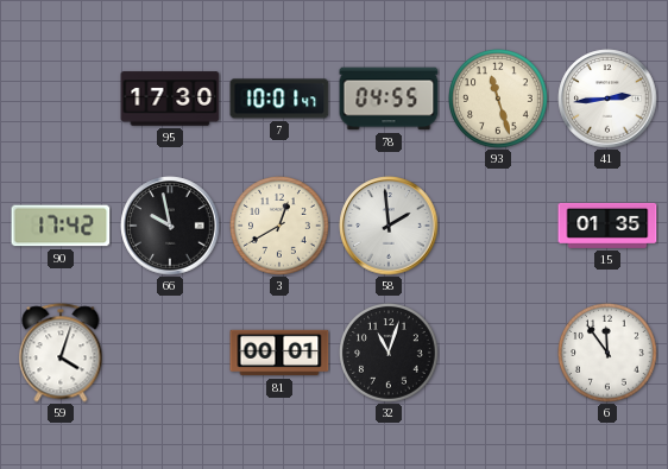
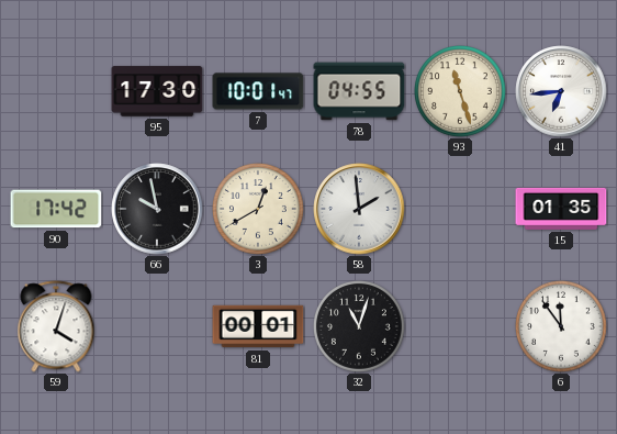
41: 2:44 -> 6:44 (561, 91)
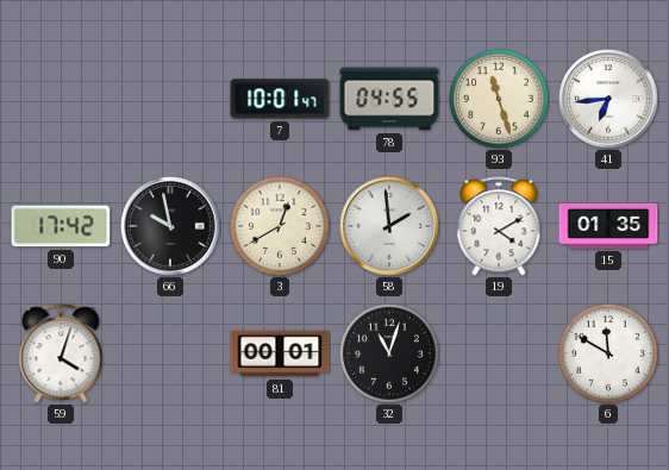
95: 17:30 -> none (157, 91)
19: none -> 4:10 (499, 226)
6: 11:54 -> 11:50 (609, 355)
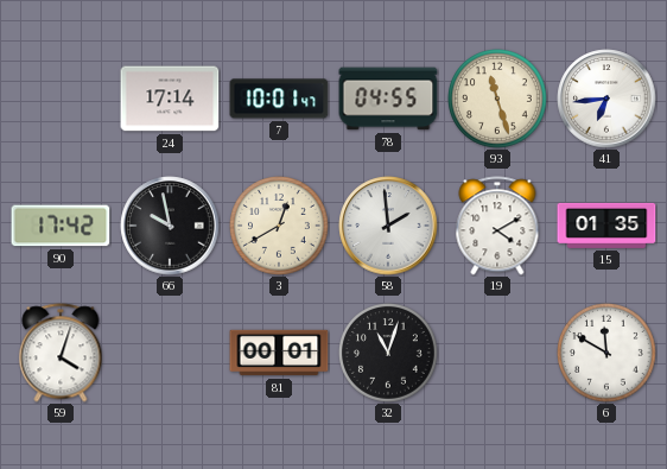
24: none -> 17:14 (170, 99)
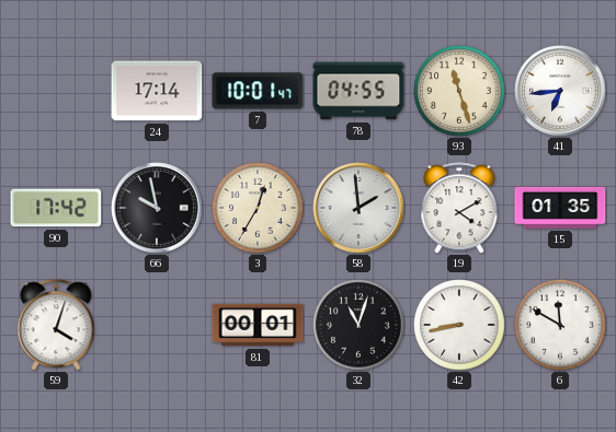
3: 12:40 -> 12:35 (259, 209)
42: none -> 8:43 (460, 326)
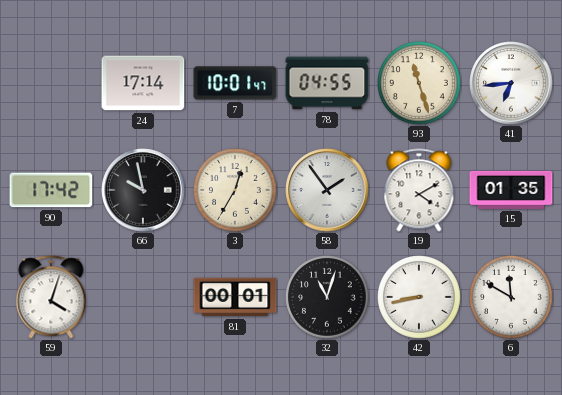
58: 1:59 -> 1:54 (327, 190)
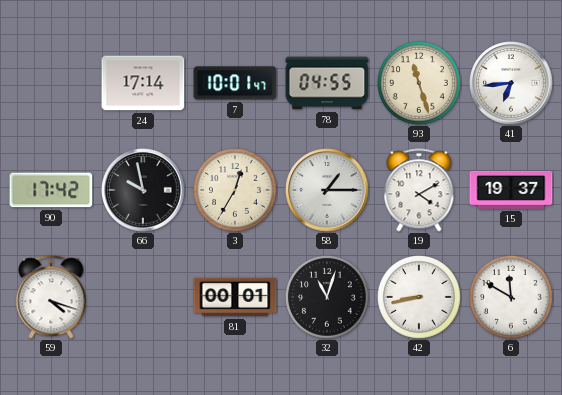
58: 1:54 -> 1:15 (327, 190)
15: 01:35 -> 19:37 (511, 190)
59: 4:03 -> 4:18 (51, 297)
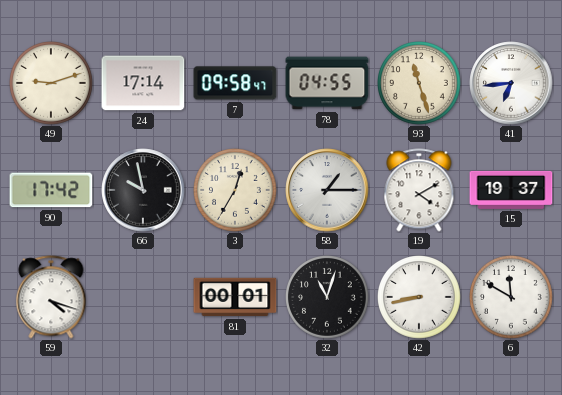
49: none -> 9:12 (52, 84)
7: 10:01 -> 09:58 (235, 83)
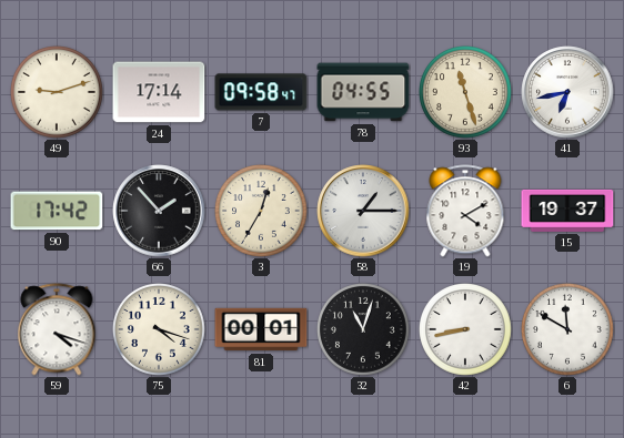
41: 6:44 -> 6:43 (567, 92)
66: 9:58 -> 1:53 (159, 211)
75: none -> 4:18 (160, 330)
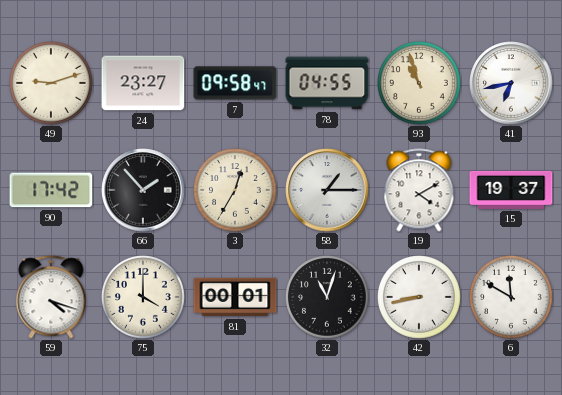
24: 17:14 -> 23:27 (143, 83)
93: 11:27 -> 10:57 (420, 84)
75: 4:18 -> 4:00 (144, 298)
